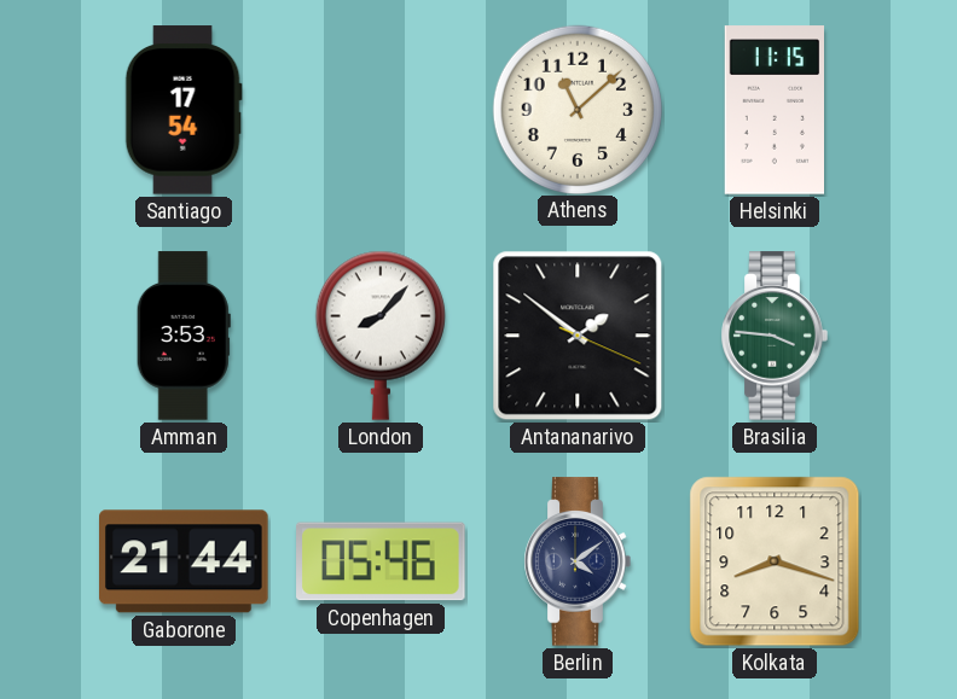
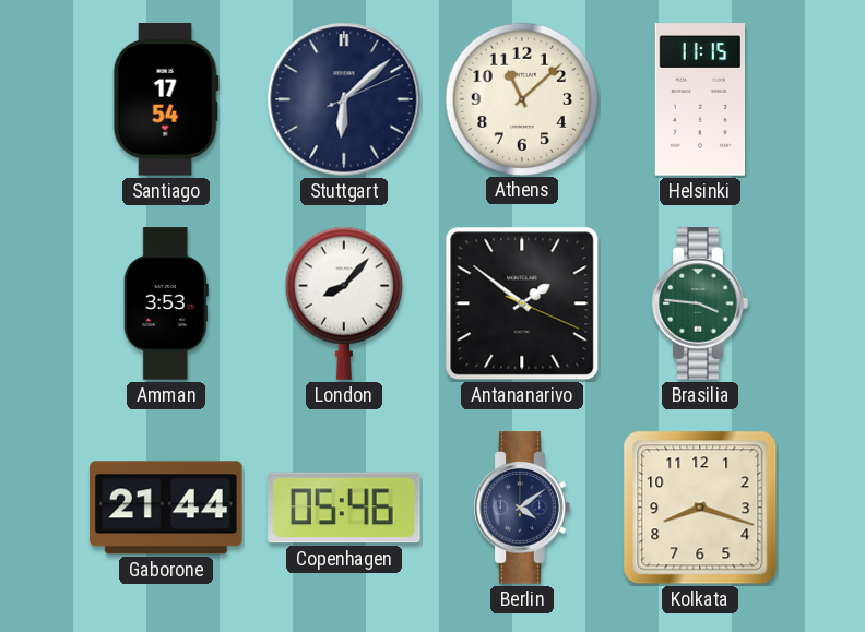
Stuttgart: none -> 6:08 (344, 99)
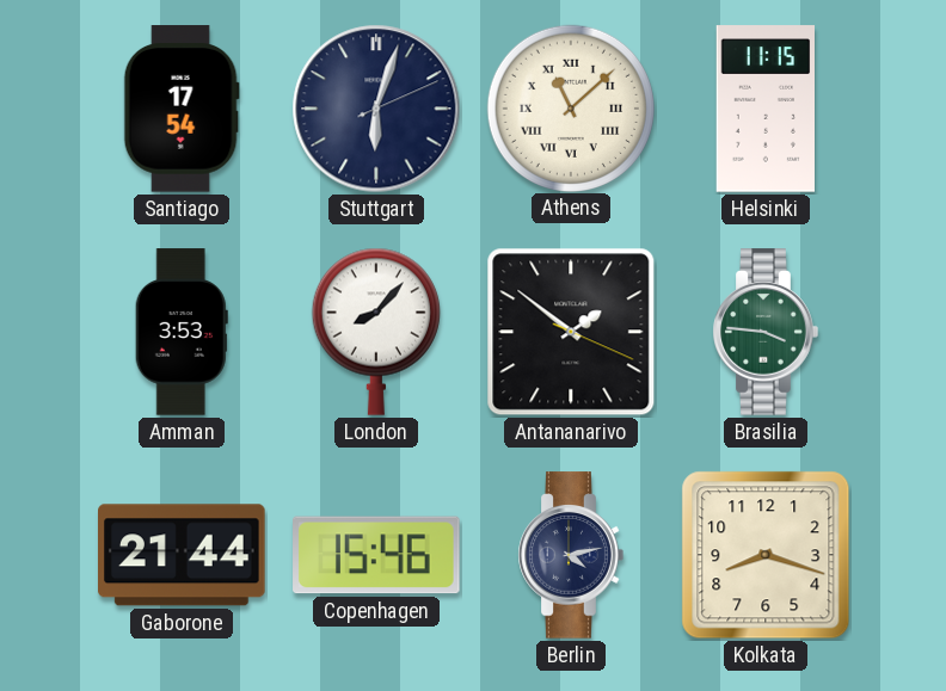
Stuttgart: 6:08 -> 6:03 (376, 109)
Athens numerals: Arabic -> Roman (570, 107)
Copenhagen: 05:46 -> 15:46 (376, 555)
Berlin: 4:09 -> 4:13 (571, 555)
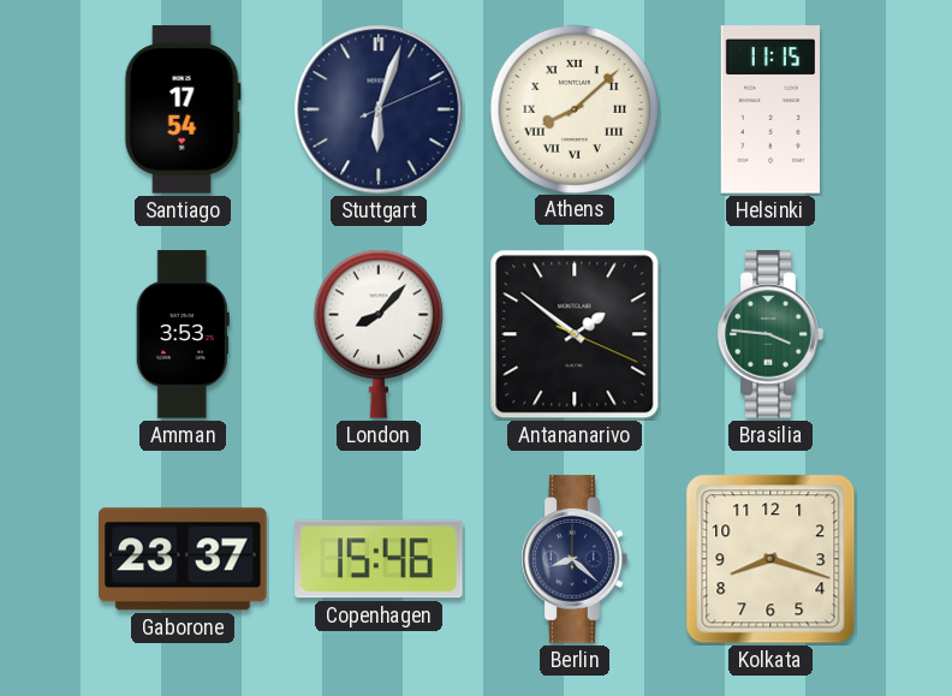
Athens: 11:08 -> 8:08 (573, 108)
Gaborone: 21:44 -> 23:37 (184, 559)
Berlin: 4:13 -> 8:22 (575, 559)
